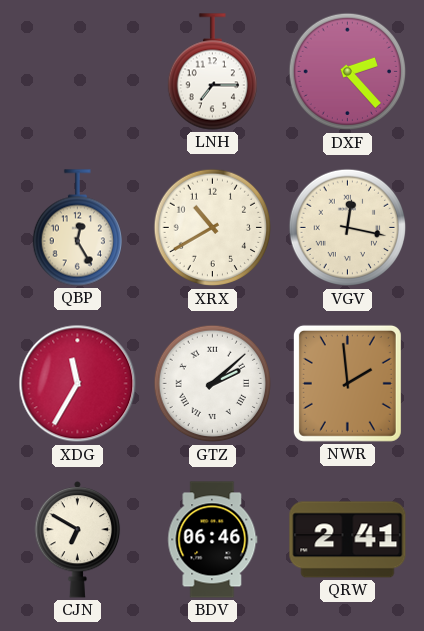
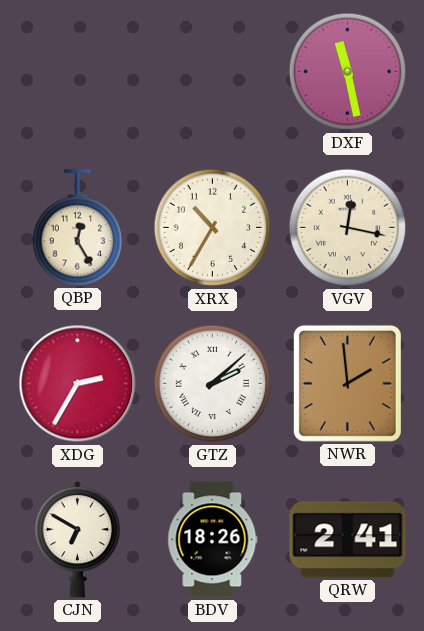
LNH: 7:15 -> none (212, 72)
DXF: 2:23 -> 11:28 (348, 72)
XRX: 10:40 -> 10:35 (213, 228)
XDG: 11:35 -> 2:35 (78, 384)
BDV: 06:46 -> 18:26 (213, 540)
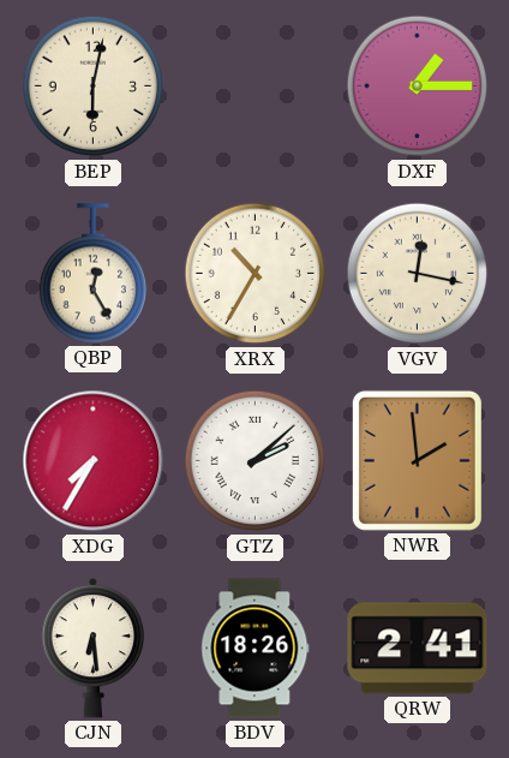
BEP: none -> 6:02 (94, 86)
DXF: 11:28 -> 1:15 (418, 86)
XDG: 2:35 -> 7:35 (94, 461)
CJN: 6:50 -> 6:29 (94, 647)
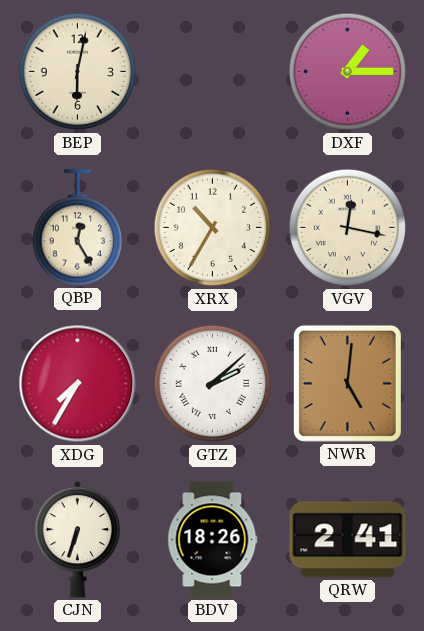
NWR: 1:59 -> 5:01 (347, 383)
CJN: 6:29 -> 6:33 (78, 539)
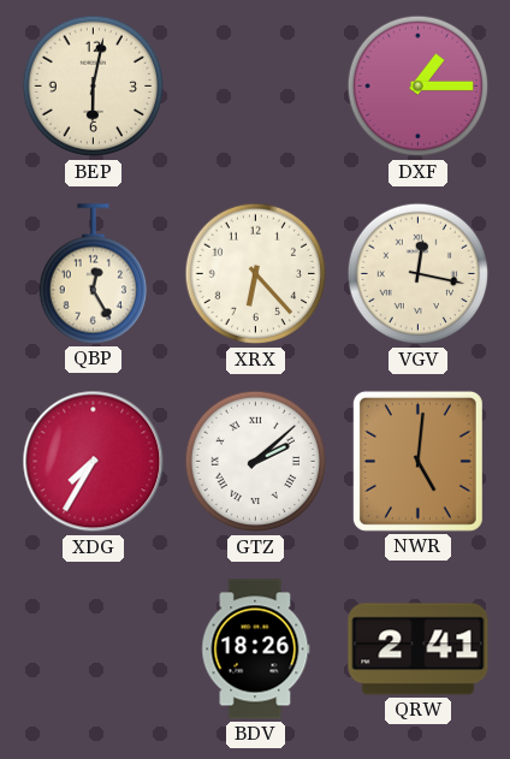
XRX: 10:35 -> 6:23 (256, 274)
CJN: 6:33 -> none (78, 539)
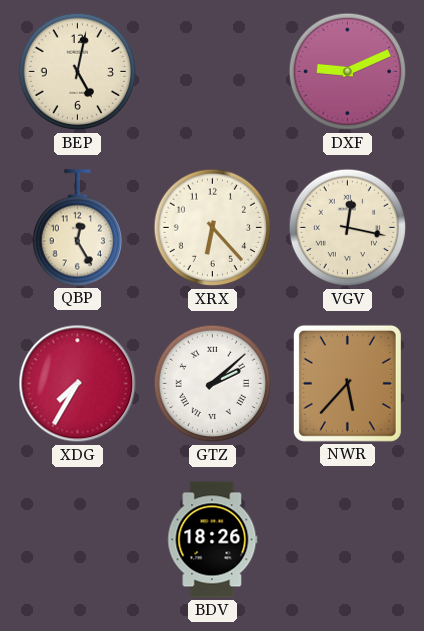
BEP: 6:02 -> 5:02 (78, 72)
DXF: 1:15 -> 9:11 (348, 72)
NWR: 5:01 -> 5:37 (347, 383)
QRW: 2:41 -> none (419, 650)
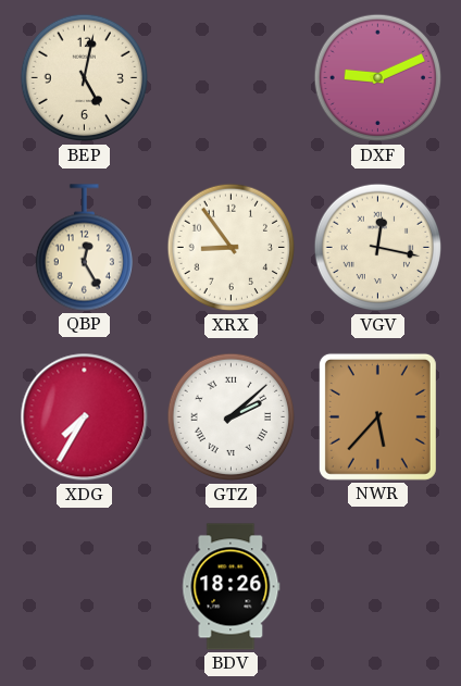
XRX: 6:23 -> 8:54 (232, 248)
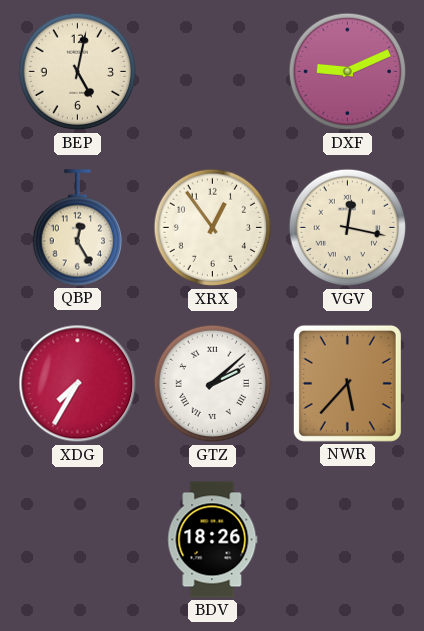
XRX: 8:54 -> 12:54 (213, 228)
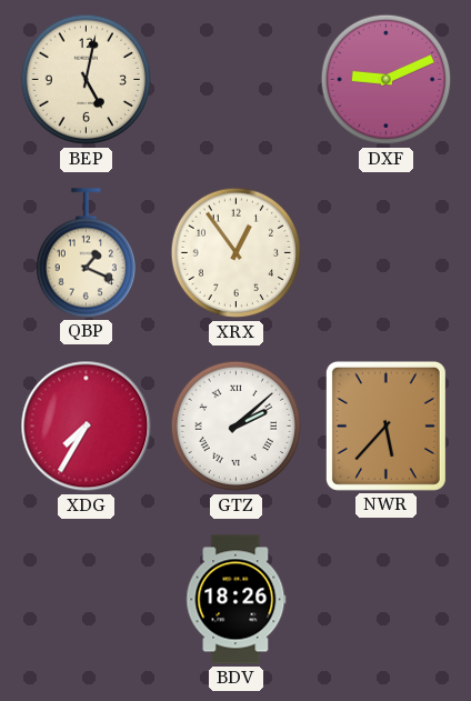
QBP: 12:25 -> 1:19 (86, 253)
VGV: 12:17 -> none (348, 228)
